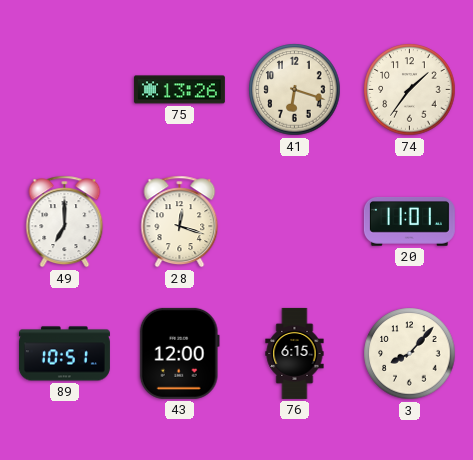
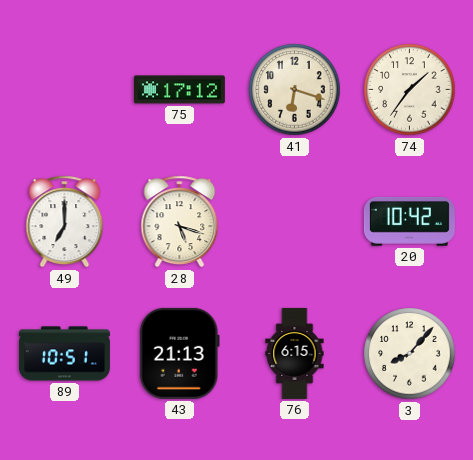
75: 13:26 -> 17:12 (179, 90)
28: 12:18 -> 5:18 (180, 222)
20: 11:01 -> 10:42 (409, 221)
43: 12:00 -> 21:13 (179, 353)
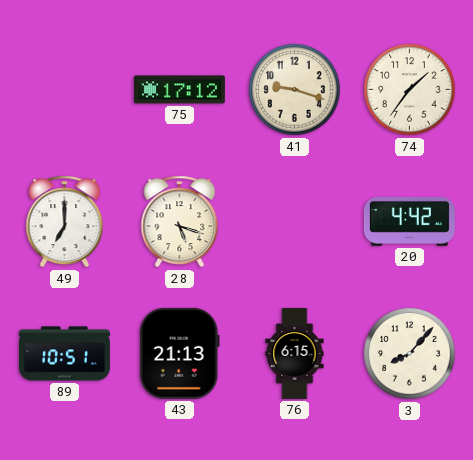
41: 6:18 -> 9:18 (295, 90)
20: 10:42 -> 4:42 (409, 221)
